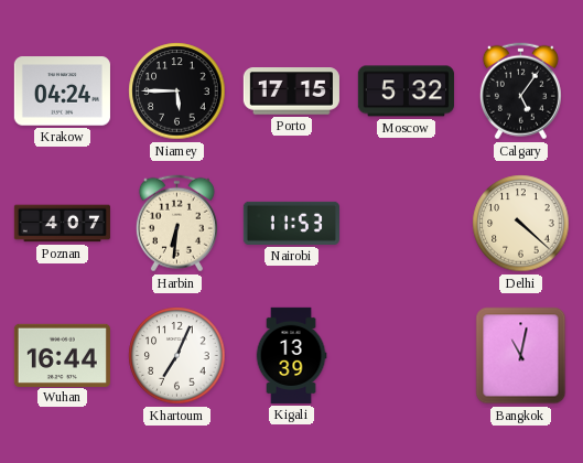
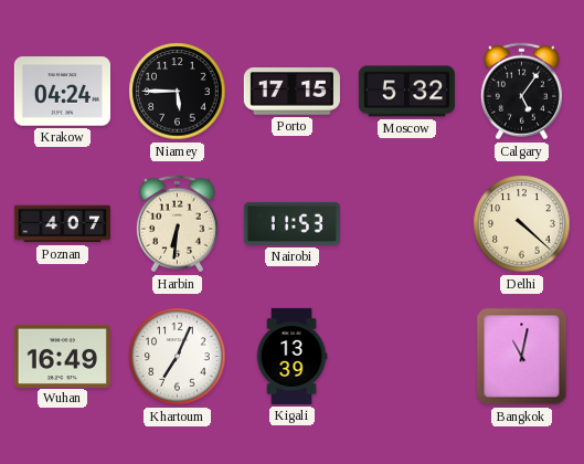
Wuhan: 16:44 -> 16:49 (62, 356)
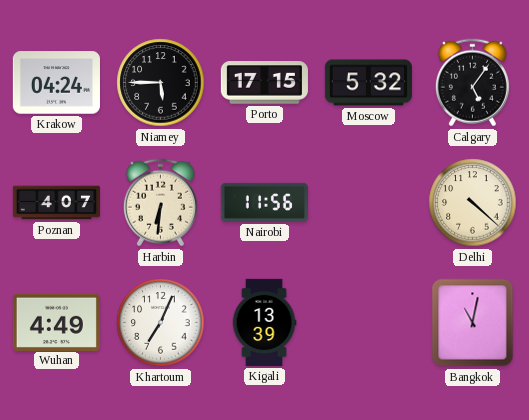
Nairobi: 11:53 -> 11:56 (264, 202)
Wuhan: 16:49 -> 4:49 (56, 322)
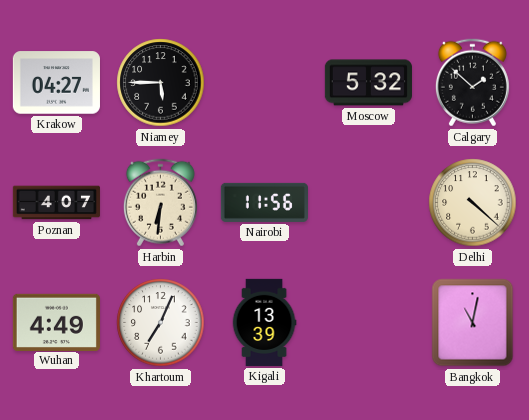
Krakow: 04:24 -> 04:27 (56, 83)
Porto: 17:15 -> none (264, 83)
Calgary: 5:06 -> 1:52 (472, 83)
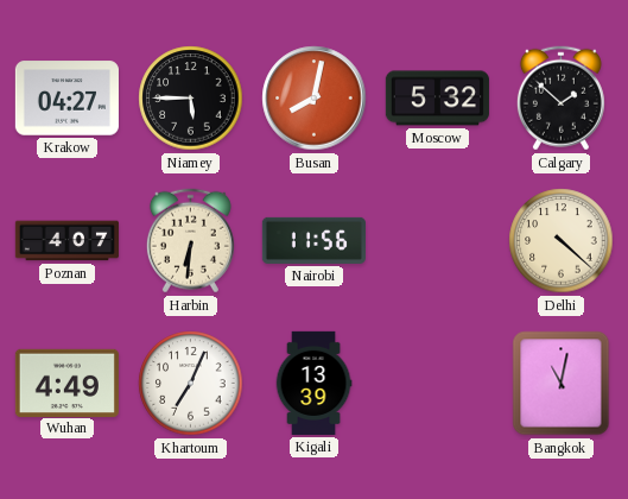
Busan: none -> 8:02 (315, 99)
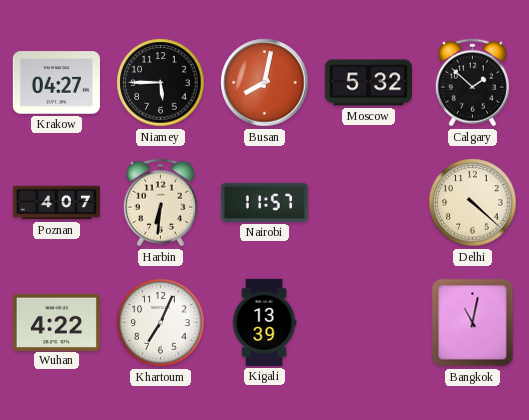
Nairobi: 11:56 -> 11:57 (264, 202)
Wuhan: 4:49 -> 4:22 (56, 322)
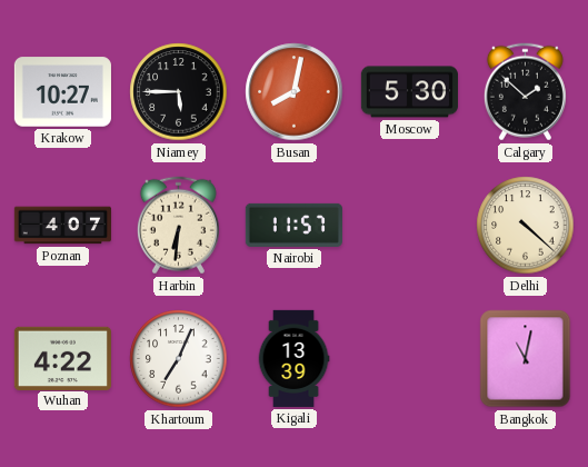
Krakow: 04:27 -> 10:27 (62, 92)
Moscow: 5:32 -> 5:30 (409, 92)
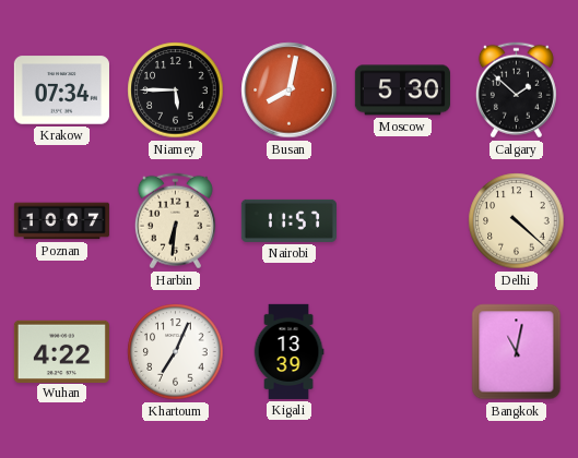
Krakow: 10:27 -> 07:34 (61, 91)
Poznan: 4:07 -> 10:07 (61, 221)
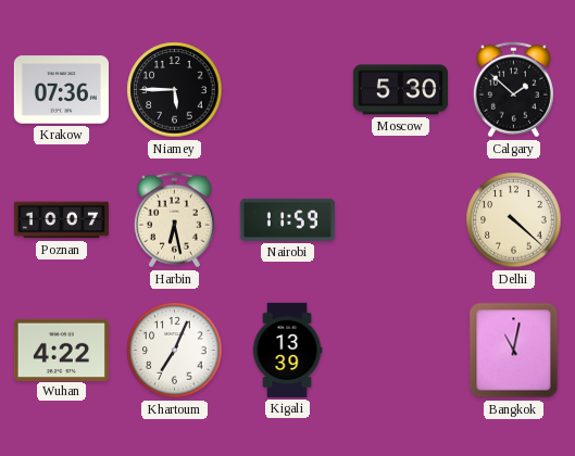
Krakow: 07:34 -> 07:36 (61, 90)
Busan: 8:02 -> none (290, 91)
Harbin: 6:31 -> 6:28 (174, 220)
Nairobi: 11:57 -> 11:59 (287, 219)
